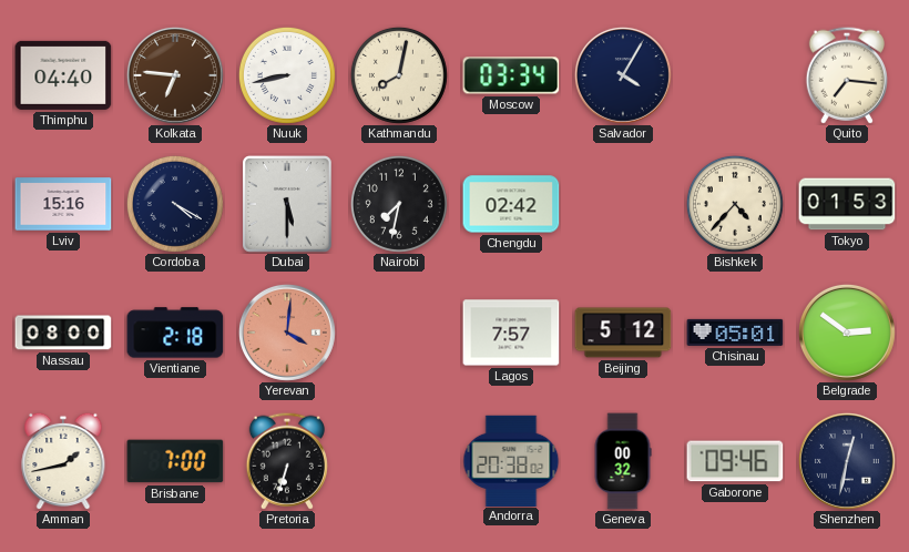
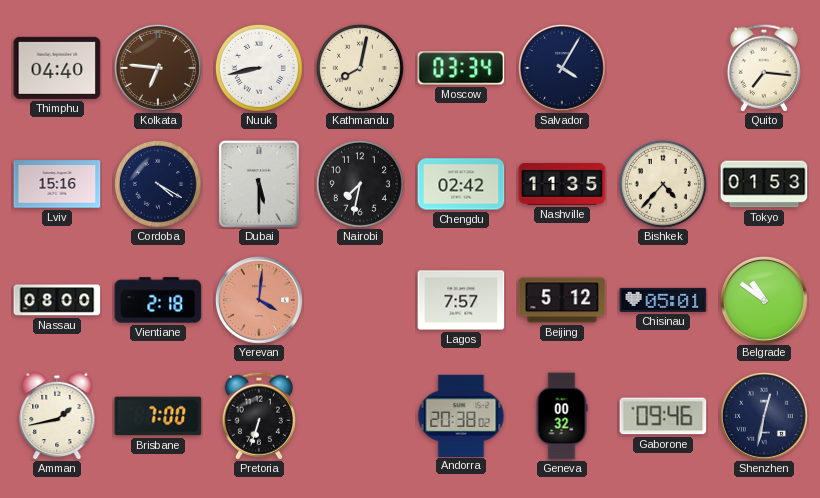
Nashville: none -> 11:35 (562, 184)
Belgrade: 2:51 -> 10:51 (764, 300)
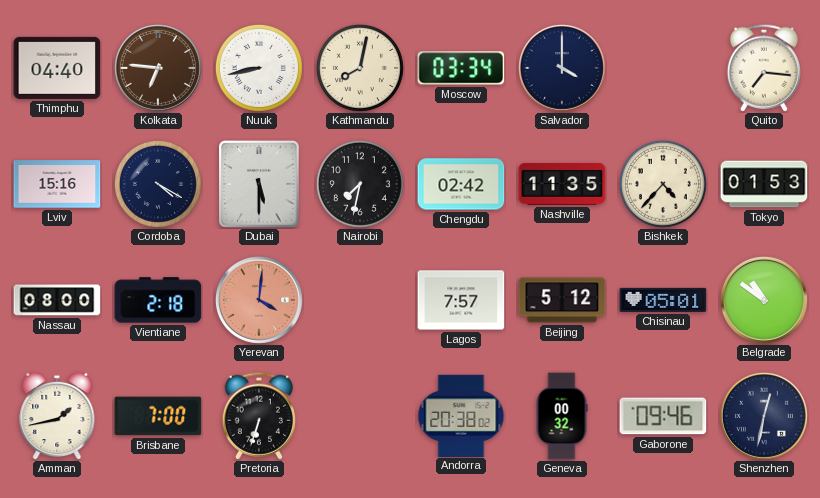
Salvador: 4:05 -> 4:00 (562, 68)
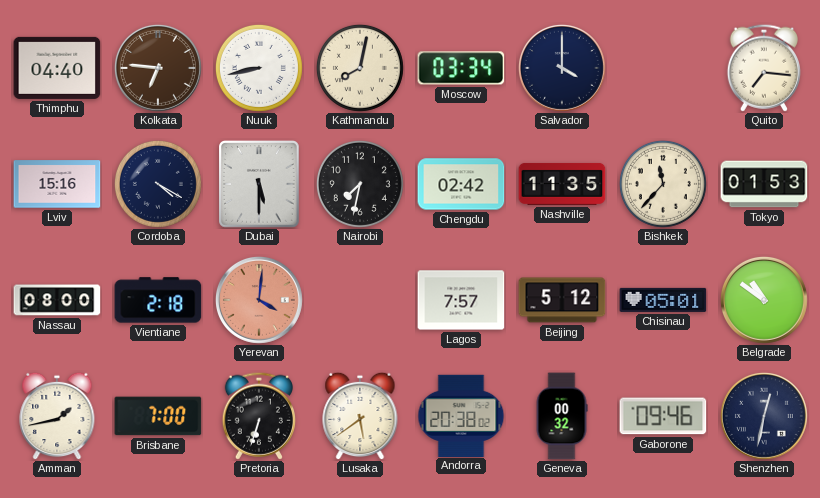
Bishkek: 4:37 -> 11:37 (663, 184)
Lusaka: none -> 5:39 (360, 416)
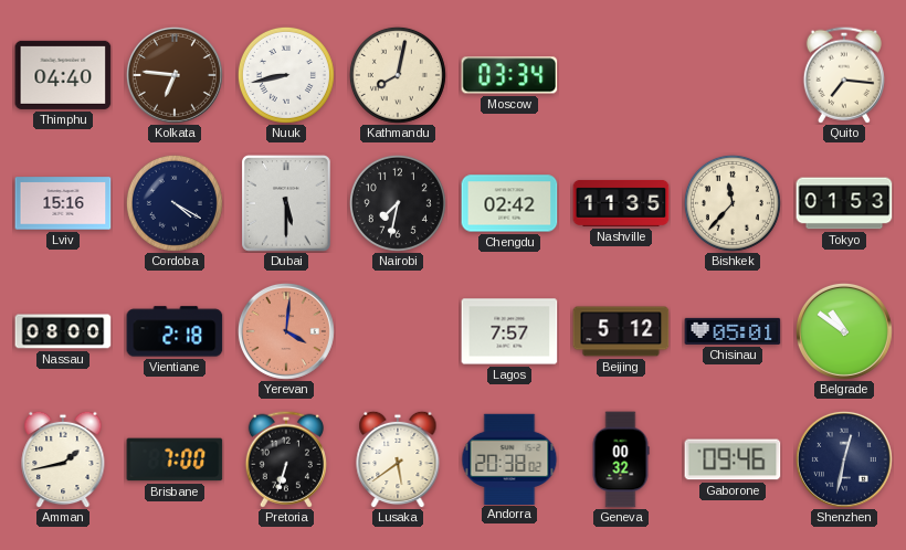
Salvador: 4:00 -> none (562, 68)
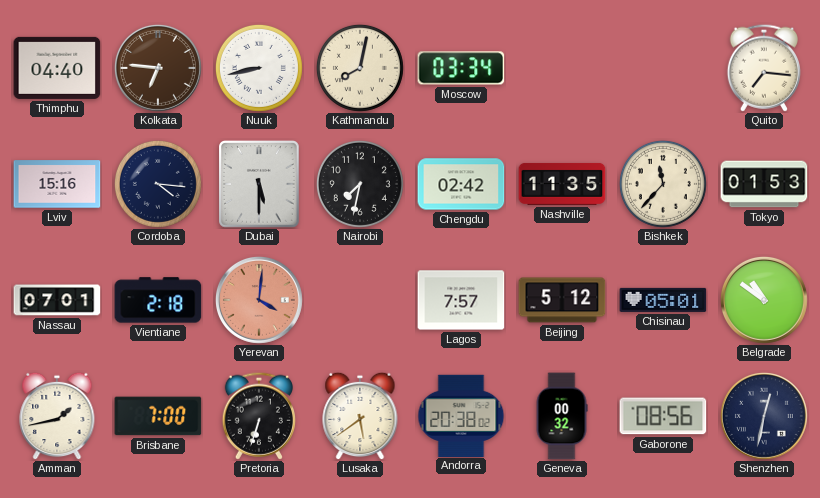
Cordoba: 4:20 -> 4:16 (158, 184)
Nassau: 08:00 -> 07:01 (57, 300)
Gaborone: 09:46 -> 08:56 (663, 416)
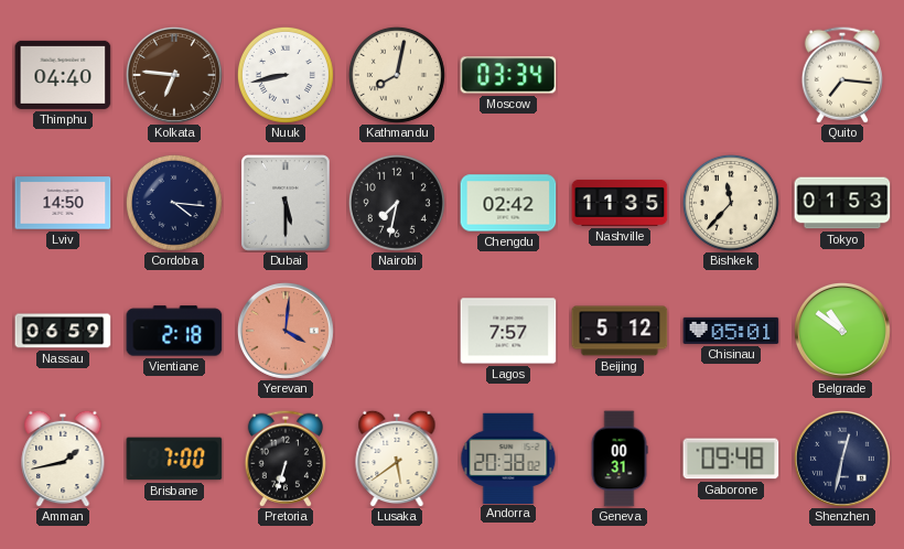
Lviv: 15:16 -> 14:50 (63, 203)
Nassau: 07:01 -> 06:59 (63, 331)
Geneva: 00:32 -> 00:31 (620, 459)
Gaborone: 08:56 -> 09:48 (731, 459)
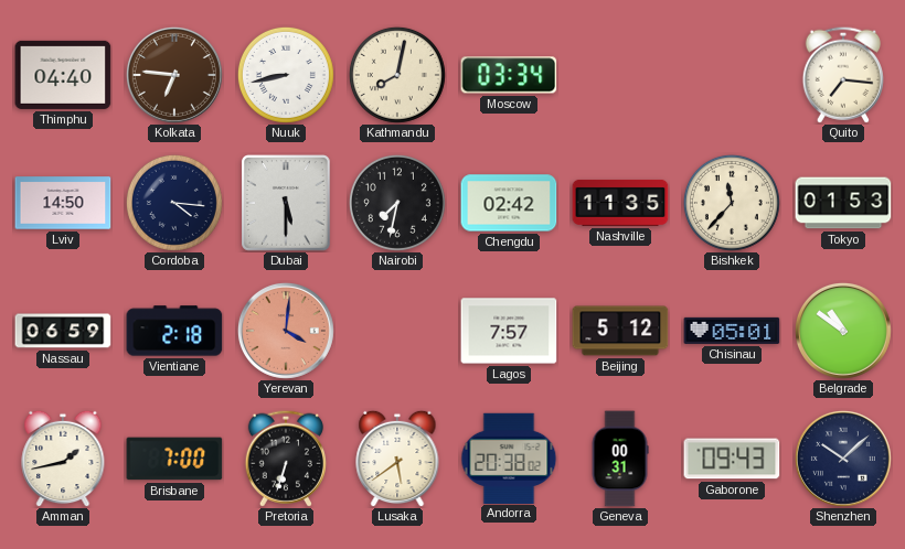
Gaborone: 09:48 -> 09:43 (732, 459)
Shenzhen: 12:32 -> 10:08 (843, 459)
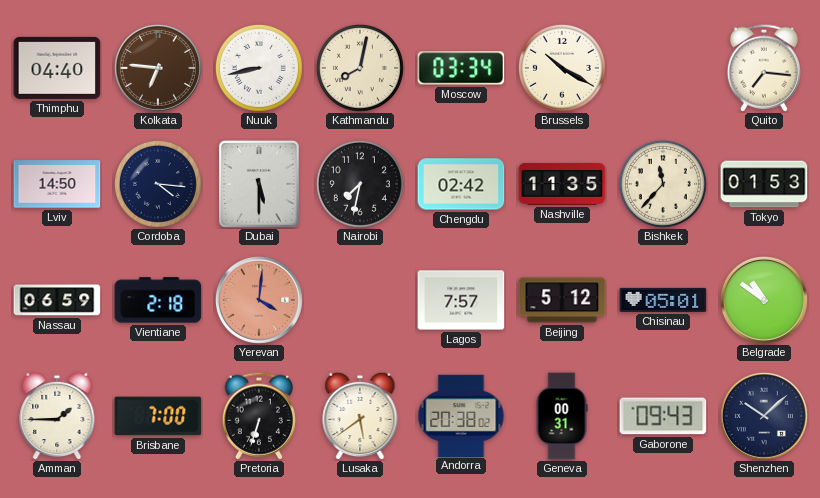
Brussels: none -> 10:20 (562, 68)
Amman: 1:43 -> 1:45 (57, 416)
